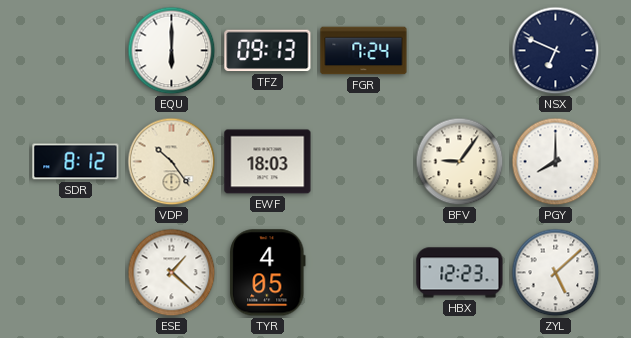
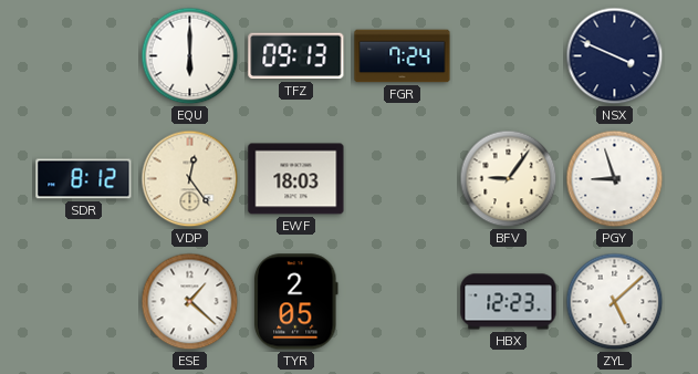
NSX: 6:49 -> 3:49 (615, 56)
VDP: 10:24 -> 12:24 (190, 179)
PGY: 8:00 -> 8:57 (615, 179)
TYR: 4:05 -> 2:05 (296, 302)
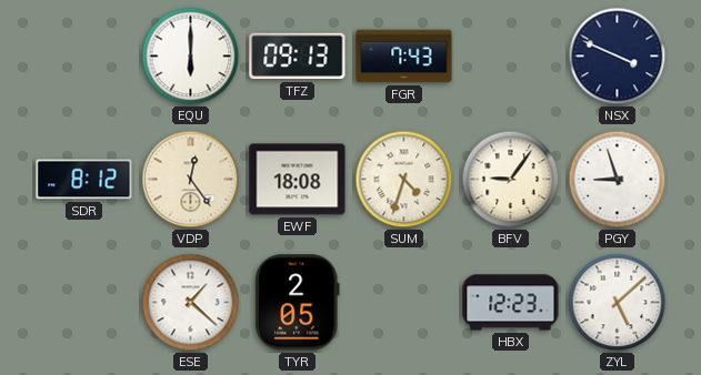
FGR: 7:24 -> 7:43 (404, 57)
EWF: 18:03 -> 18:08 (298, 180)
SUM: none -> 4:33 (404, 180)
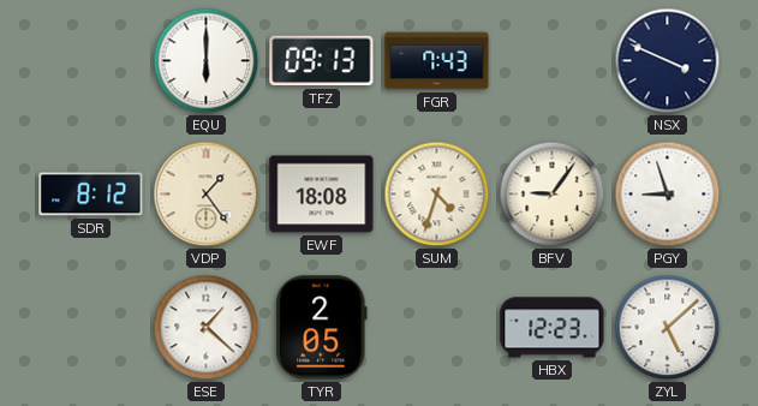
VDP: 12:24 -> 1:24 (207, 195)
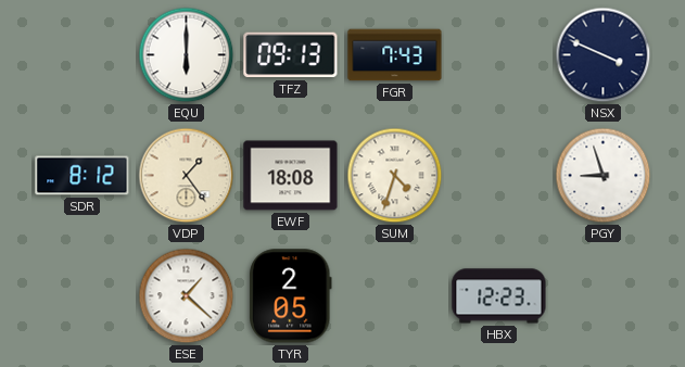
BFV: 9:06 -> none (553, 195)
ZYL: 5:08 -> none (668, 328)
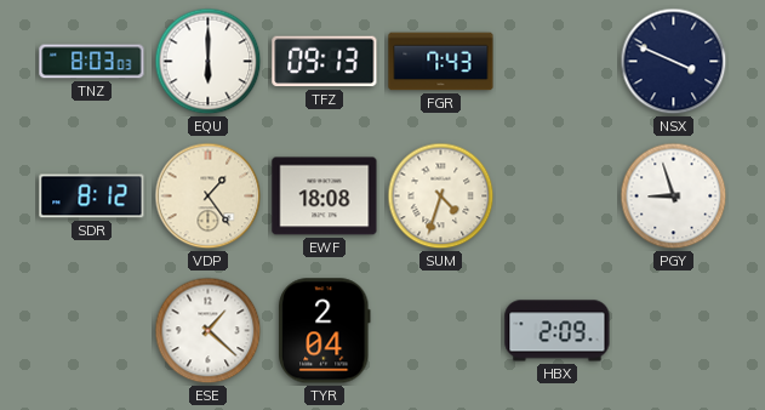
TNZ: none -> 8:03 (92, 62)
TYR: 2:05 -> 2:04 (325, 331)
HBX: 12:23 -> 2:09 (558, 331)
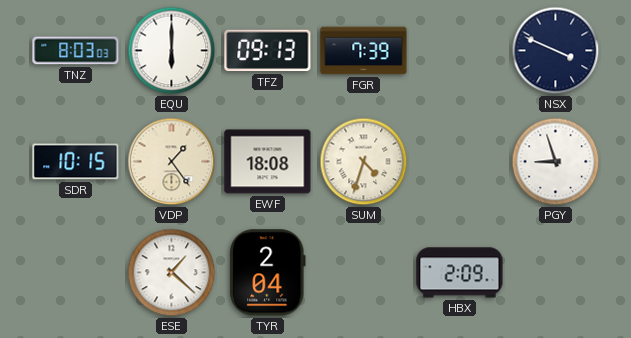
FGR: 7:43 -> 7:39 (364, 51)
SDR: 8:12 -> 10:15 (76, 162)
